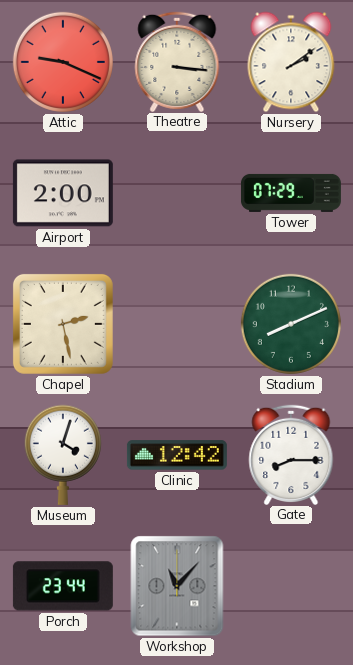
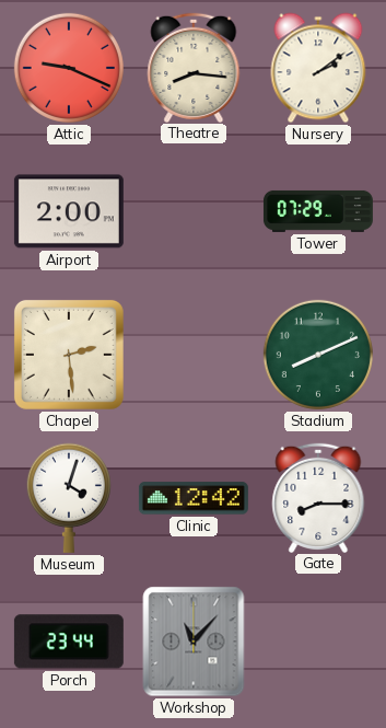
Theatre: 3:16 -> 8:16 (194, 67)
Chapel: 2:28 -> 2:29 (69, 355)
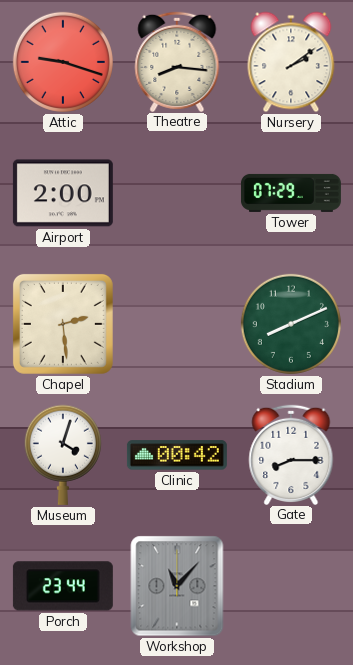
Attic: 9:19 -> 9:18 (63, 62)
Clinic: 12:42 -> 00:42 (177, 455)
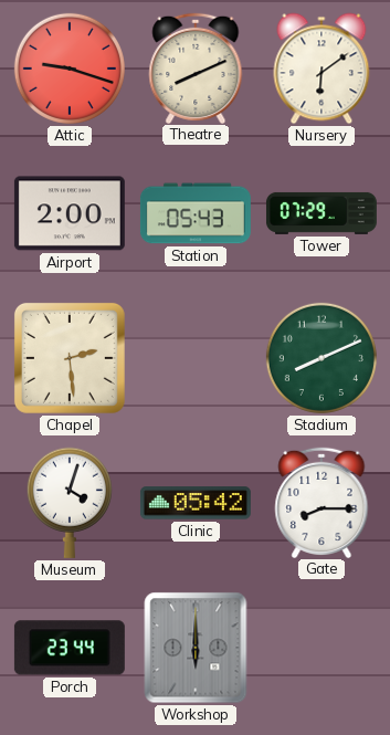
Theatre: 8:16 -> 8:11 (196, 67)
Nursery: 2:09 -> 6:09 (322, 69)
Station: none -> 05:43 (196, 213)
Clinic: 00:42 -> 05:42 (196, 503)
Workshop: 11:07 -> 6:00 (196, 648)
